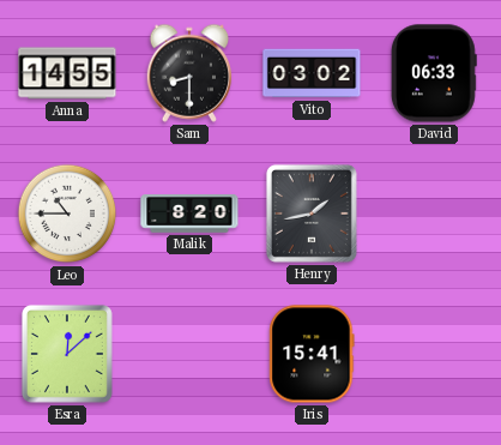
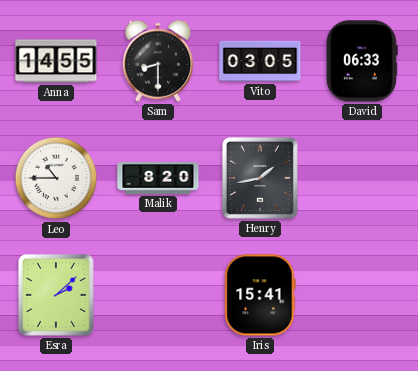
Vito: 03:02 -> 03:05 (260, 61)
Esra: 12:08 -> 2:08 (56, 295)
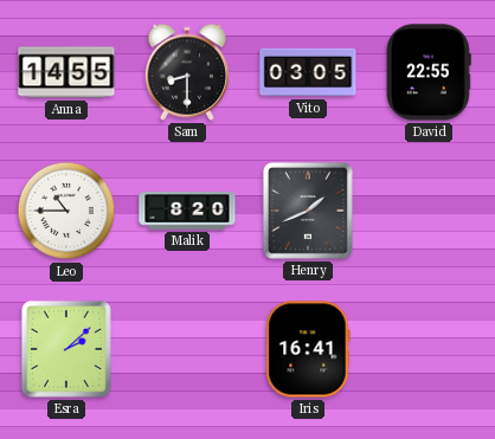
David: 06:33 -> 22:55 (429, 72)
Henry: 1:43 -> 1:41 (308, 211)
Iris: 15:41 -> 16:41 (308, 349)
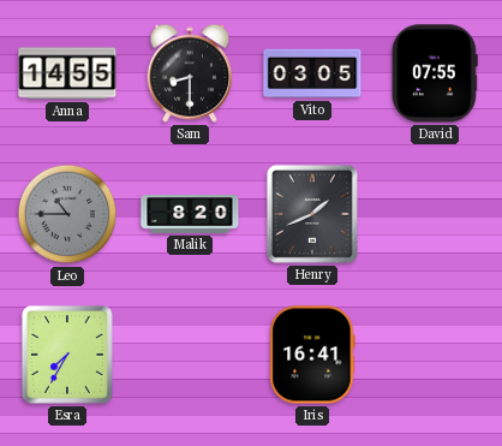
David: 22:55 -> 07:55 (435, 73)
Leo dial: white -> grey (67, 214)
Esra: 2:08 -> 7:35 (67, 355)
